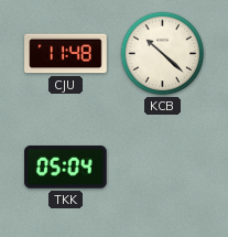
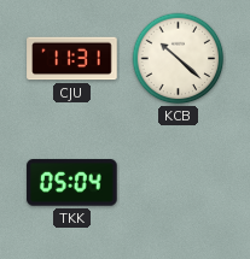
CJU: 11:48 -> 11:31 (72, 59)
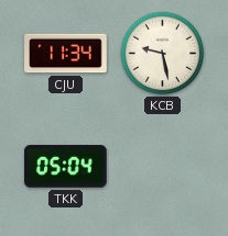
CJU: 11:31 -> 11:34 (66, 54)
KCB: 10:22 -> 9:28 (163, 54)
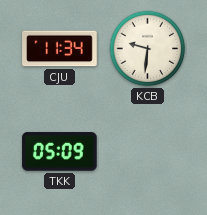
KCB: 9:28 -> 9:31 (148, 49)
TKK: 05:04 -> 05:09 (60, 152)
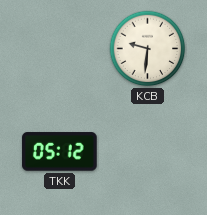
CJU: 11:34 -> none (60, 49)
TKK: 05:09 -> 05:12 (60, 152)
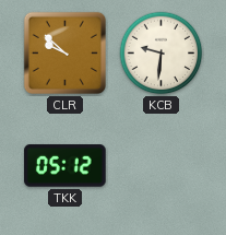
CLR: none -> 9:52 (64, 52)
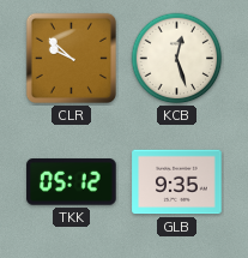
KCB: 9:31 -> 12:27 (177, 59)
GLB: none -> 9:35 (177, 182)
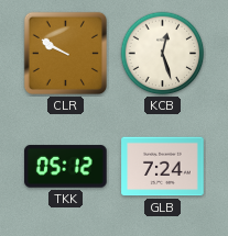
CLR: 9:52 -> 9:50 (65, 53)
GLB: 9:35 -> 7:24 (163, 167)
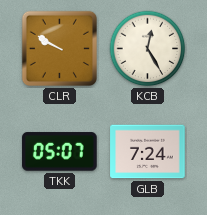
KCB: 12:27 -> 12:25 (148, 49)
TKK: 05:12 -> 05:07 (60, 152)
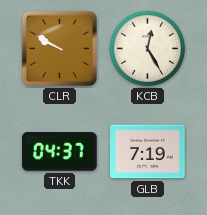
TKK: 05:07 -> 04:37 (60, 152)
GLB: 7:24 -> 7:19 (148, 152)
